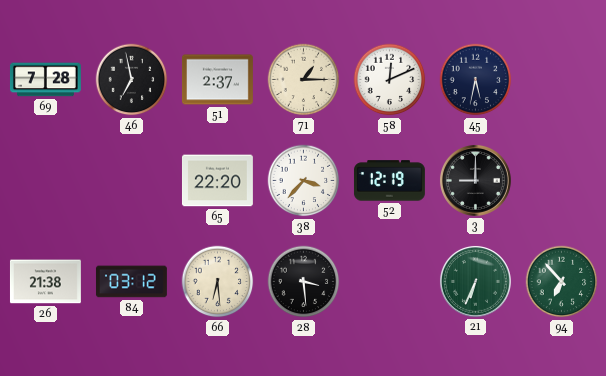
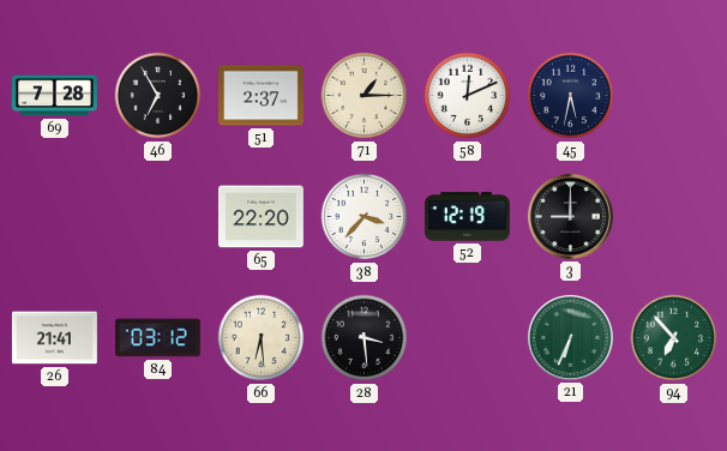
46: 6:58 -> 6:55 (158, 96)
26: 21:38 -> 21:41 (54, 338)
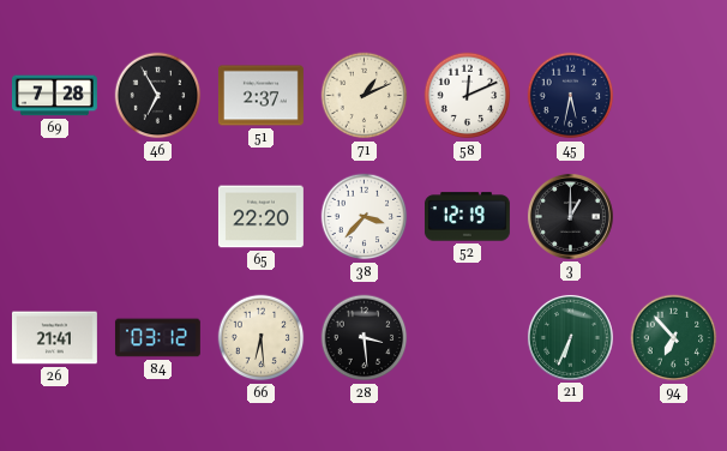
71: 1:15 -> 1:11 (365, 96)
3: 9:00 -> 1:00 (570, 216)
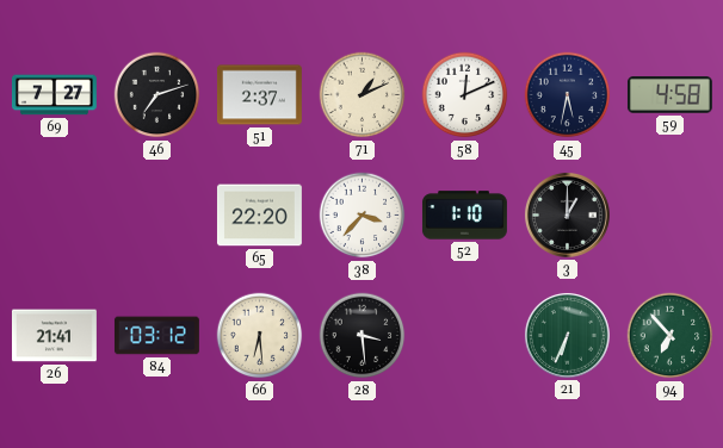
69: 7:28 -> 7:27 (54, 95)
46: 6:55 -> 7:12 (157, 95)
59: none -> 4:58 (669, 95)
52: 12:19 -> 1:10 (464, 216)
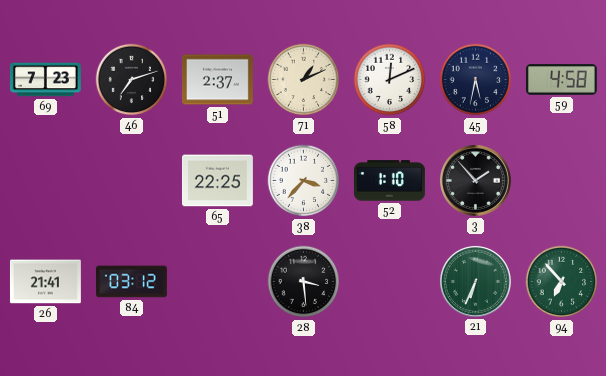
69: 7:27 -> 7:23 (45, 80)
65: 22:20 -> 22:25 (217, 181)
3: 1:00 -> 1:53 (475, 180)
66: 6:29 -> none (260, 336)
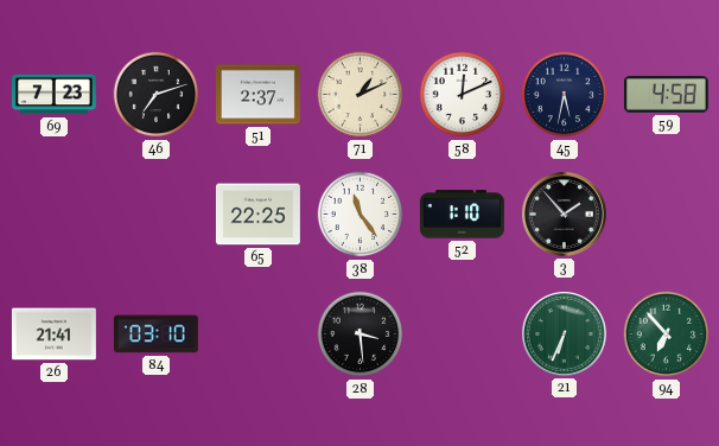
38: 3:37 -> 11:24 (361, 215)
84: 03:12 -> 03:10 (155, 334)
